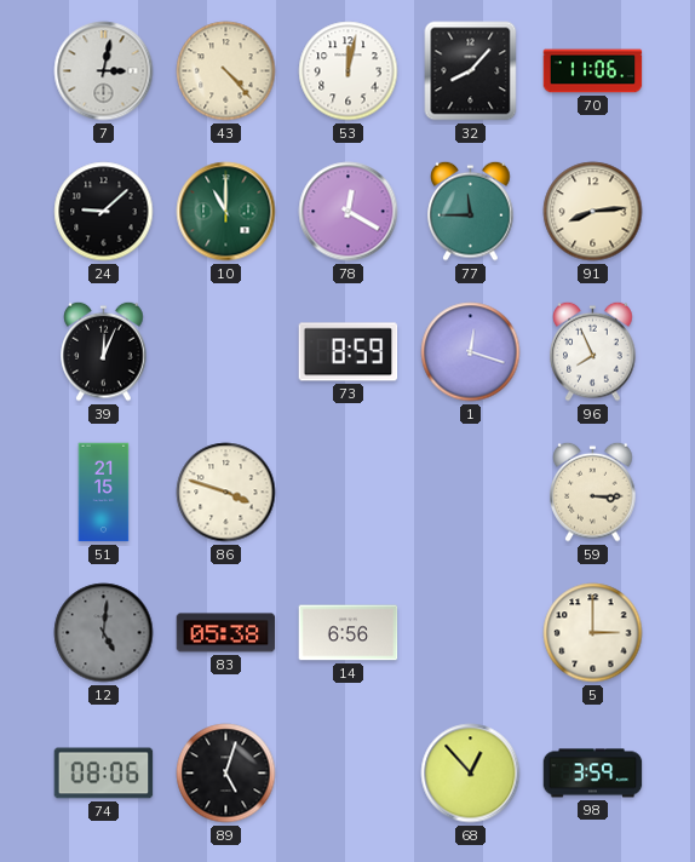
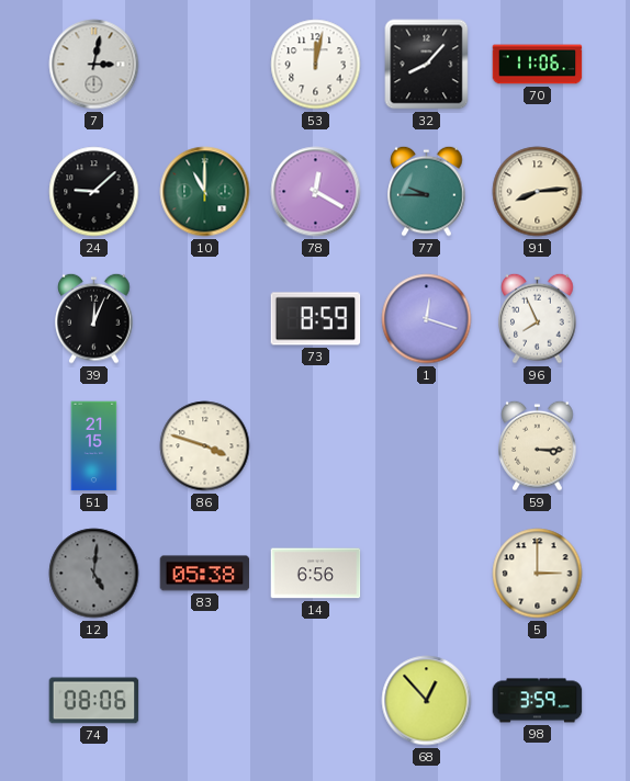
43: 4:23 -> none (226, 71)
77: 11:45 -> 9:45 (427, 191)
89: 5:03 -> none (226, 774)
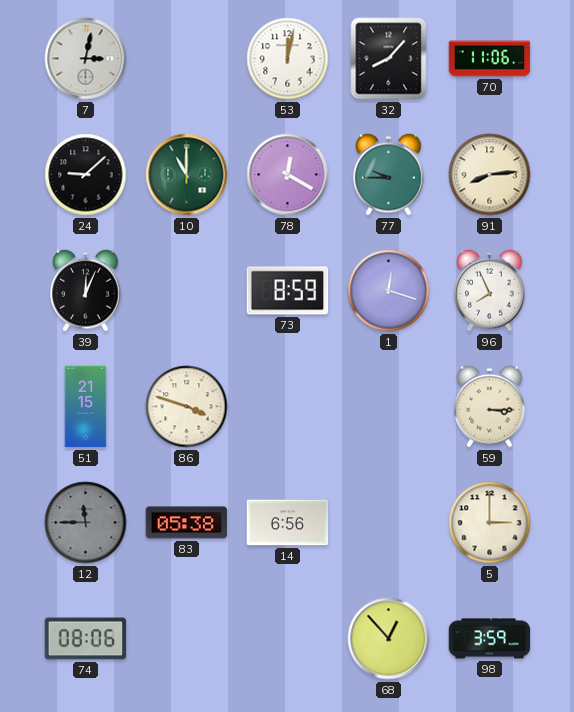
12: 5:01 -> 11:45 (86, 523)
